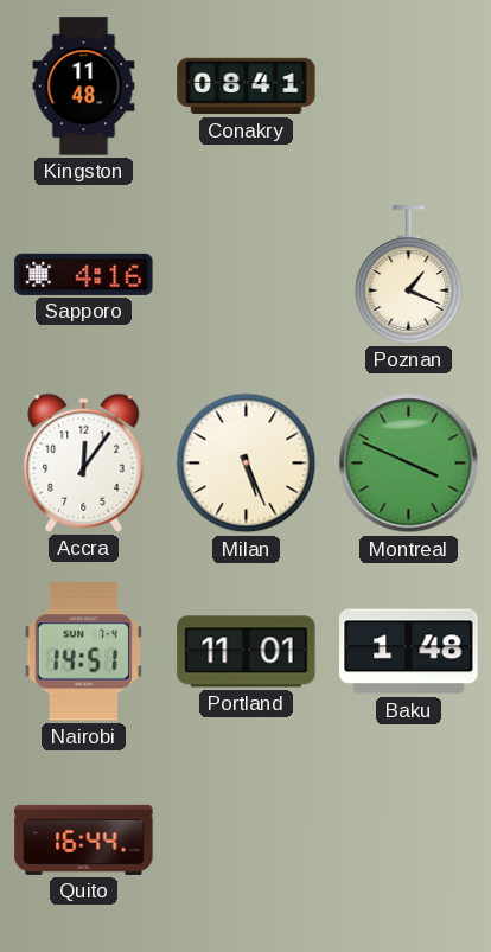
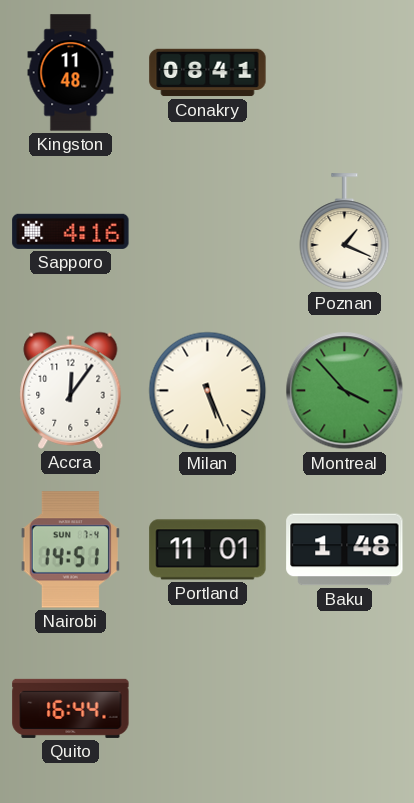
Montreal: 3:49 -> 3:53 (345, 391)
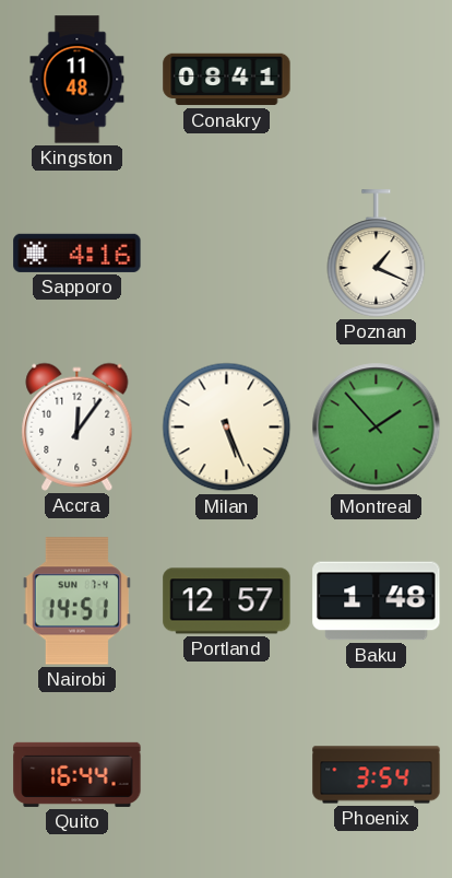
Montreal: 3:53 -> 1:53 (377, 428)
Portland: 11:01 -> 12:57 (227, 601)
Phoenix: none -> 3:54 (377, 775)
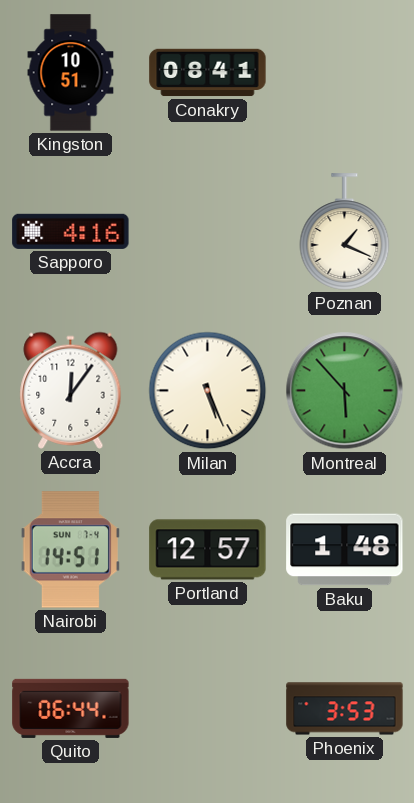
Kingston: 11:48 -> 10:51 (71, 73)
Montreal: 1:53 -> 5:53 (345, 391)
Quito: 16:44 -> 06:44 (71, 708)
Phoenix: 3:54 -> 3:53 (345, 709)
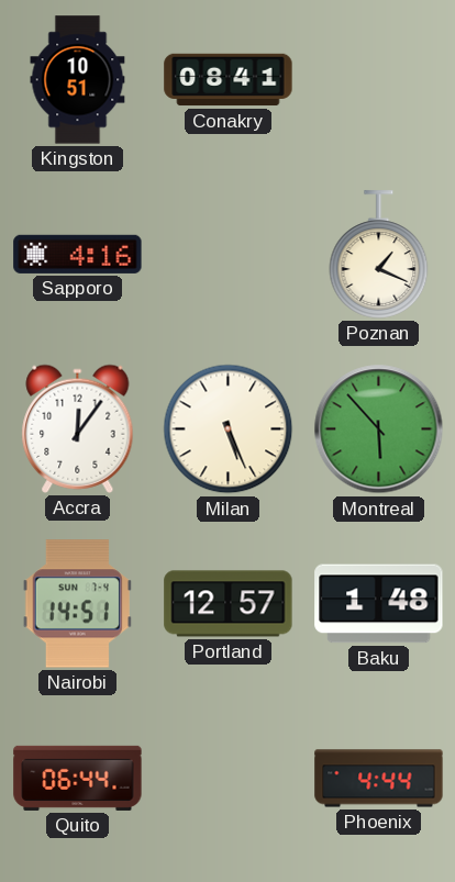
Phoenix: 3:53 -> 4:44 (379, 779)
